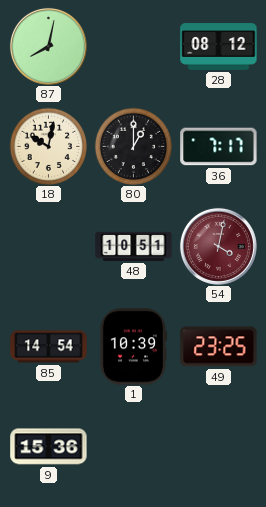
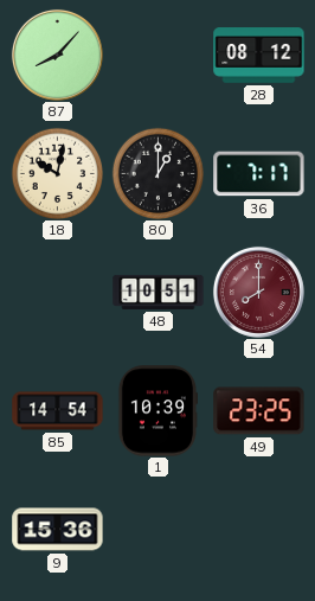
87: 8:02 -> 8:07 (57, 55)
54: 4:02 -> 8:00 (258, 292)
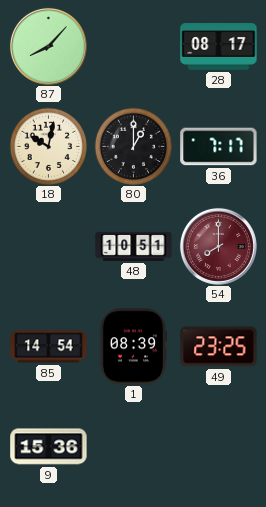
28: 08:12 -> 08:17 (219, 47)
1: 10:39 -> 08:39 (132, 347)
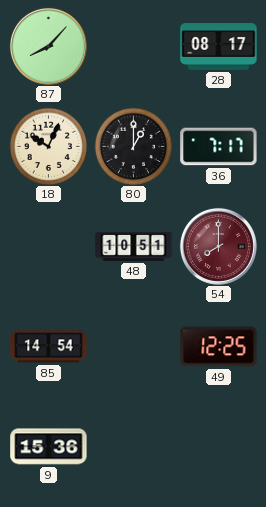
18: 10:02 -> 10:04 (48, 146)
1: 08:39 -> none (132, 347)
49: 23:25 -> 12:25 (219, 347)
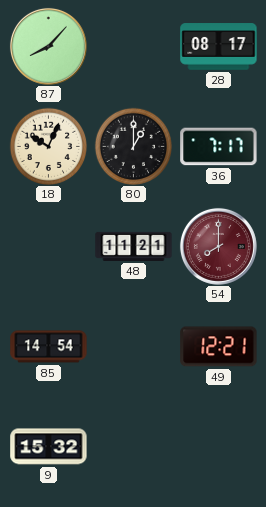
48: 10:51 -> 11:21 (134, 246)
49: 12:25 -> 12:21 (219, 347)
9: 15:36 -> 15:32 (49, 447)
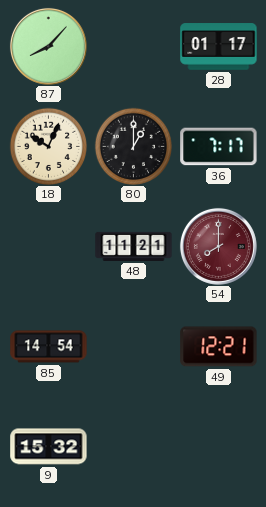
28: 08:17 -> 01:17 (219, 47)
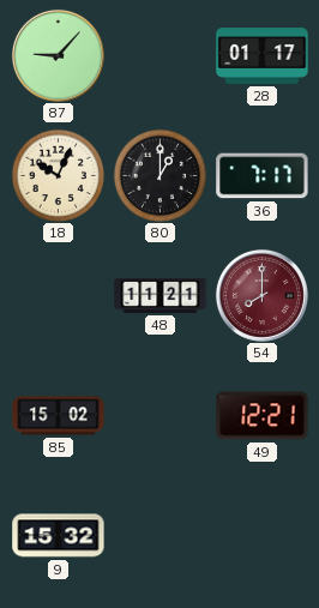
87: 8:07 -> 9:07 (58, 55)
85: 14:54 -> 15:02 (59, 416)
